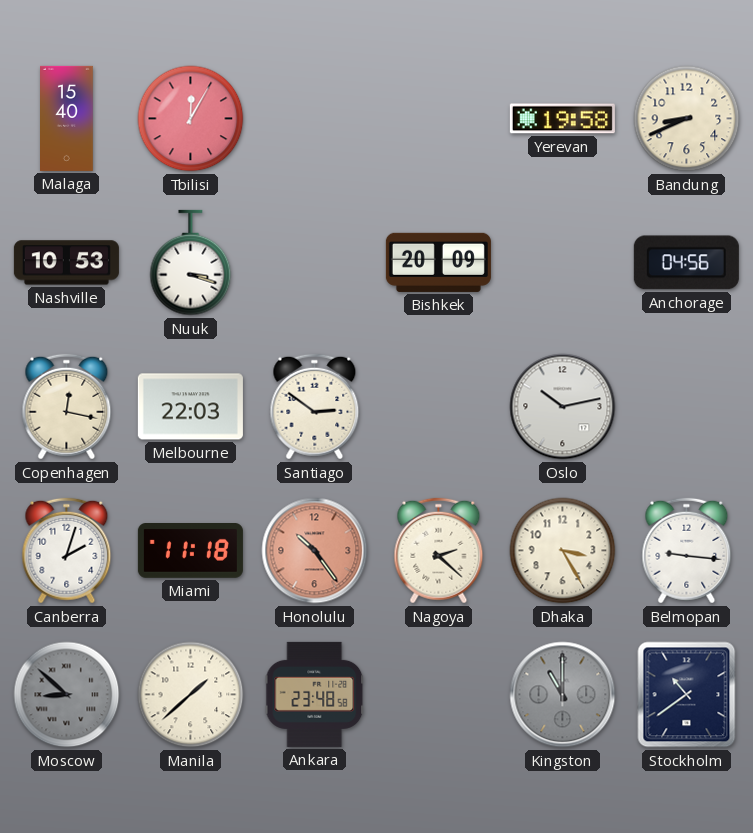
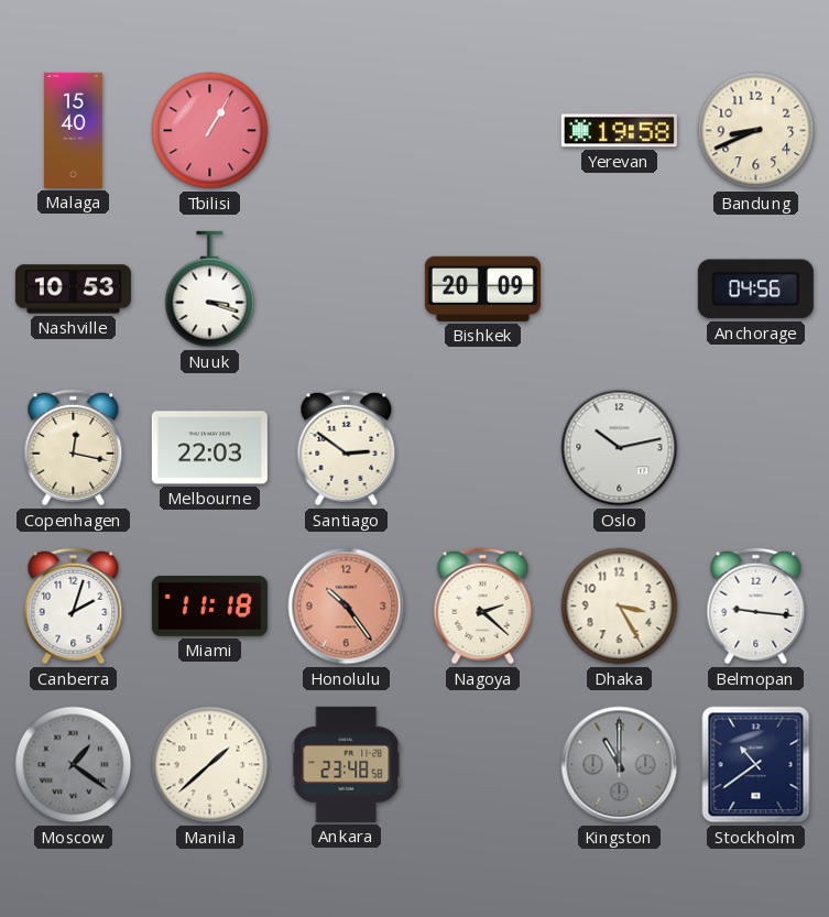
Tbilisi: 12:05 -> 1:05 (210, 131)
Moscow: 8:52 -> 1:21 (74, 765)
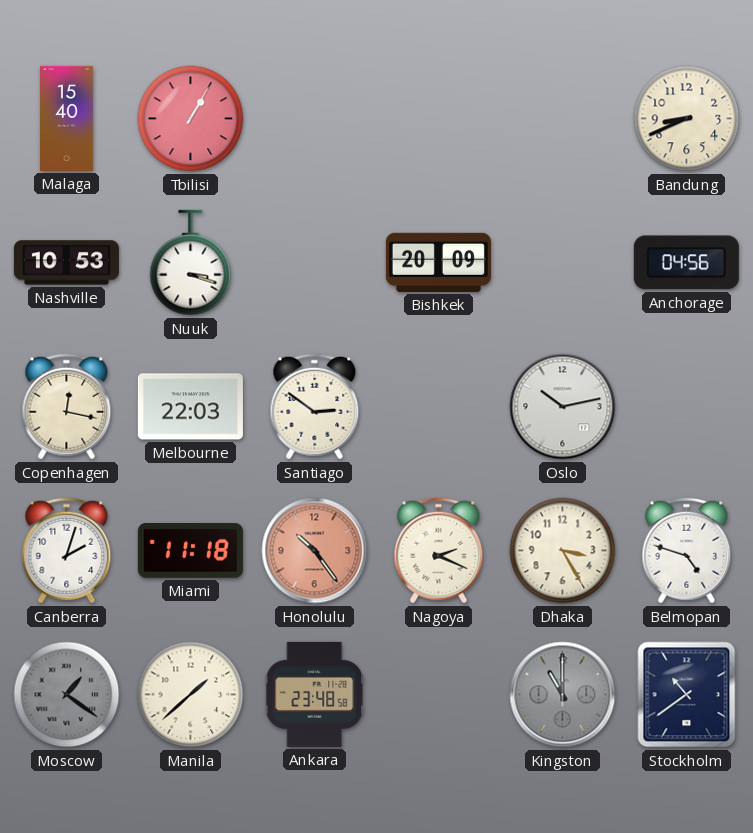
Yerevan: 19:58 -> none (619, 131)
Nagoya: 2:22 -> 2:19 (439, 551)
Belmopan: 9:16 -> 4:48 (687, 551)
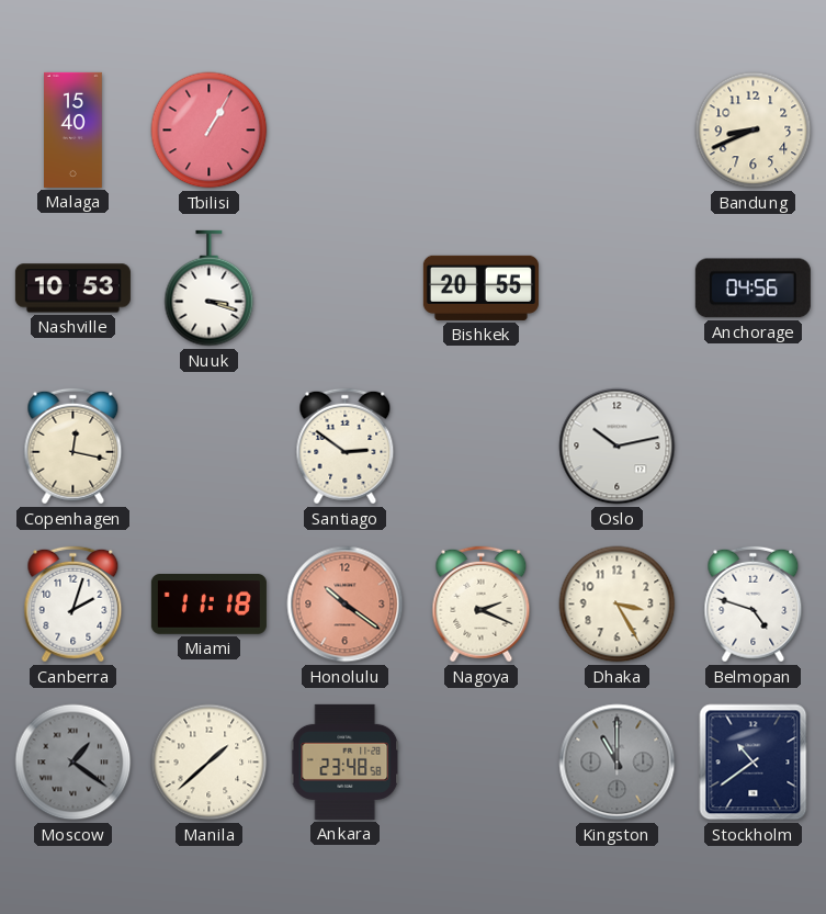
Bishkek: 20:09 -> 20:55 (480, 287)
Melbourne: 22:03 -> none (190, 407)
Honolulu: 10:24 -> 10:21 (346, 605)
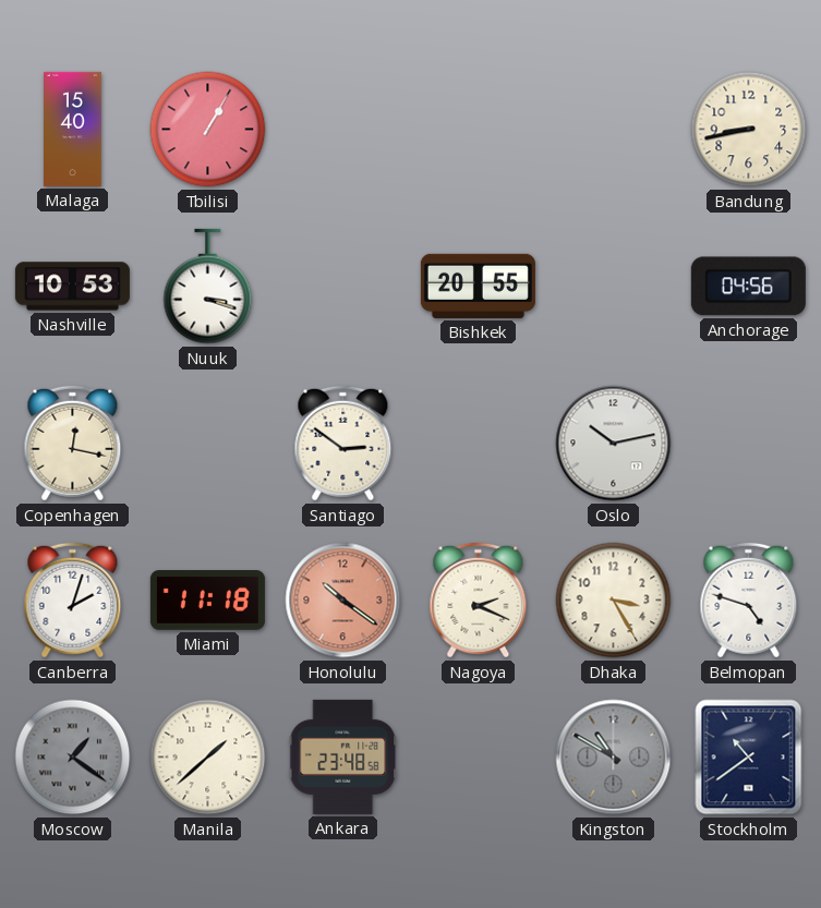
Bandung: 8:41 -> 8:43 (749, 130)
Kingston: 11:00 -> 10:50 (614, 758)
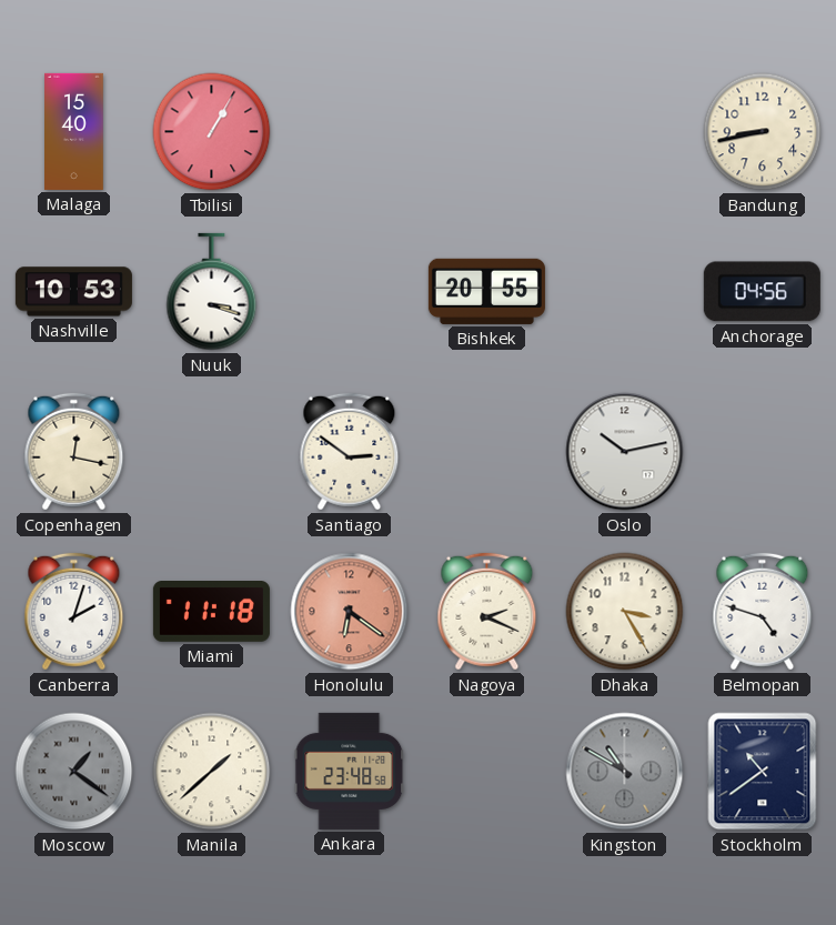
Honolulu: 10:21 -> 6:21 (350, 612)
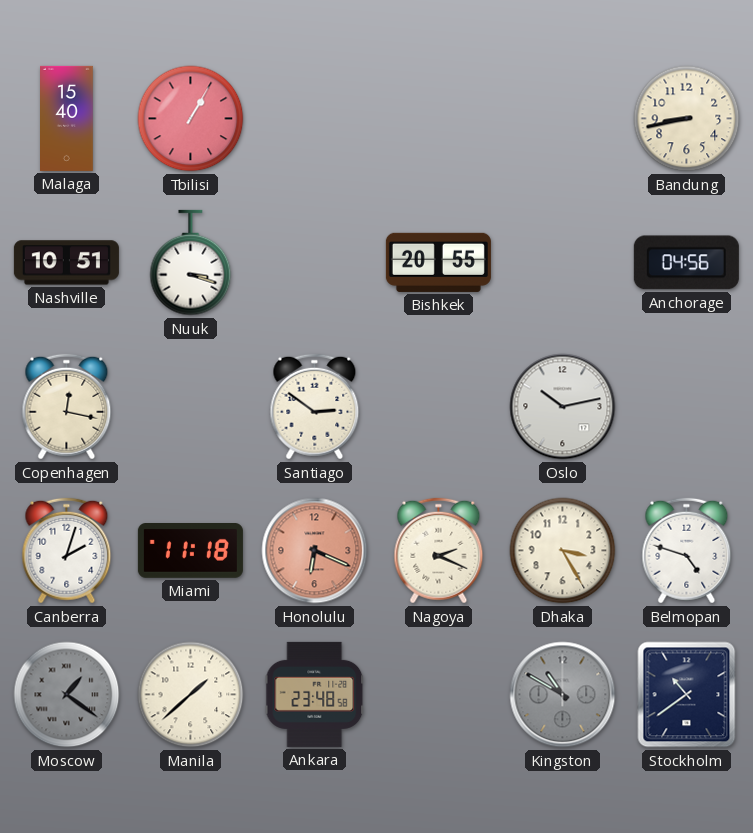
Nashville: 10:53 -> 10:51 (66, 263)
Honolulu: 6:21 -> 6:19 (315, 551)
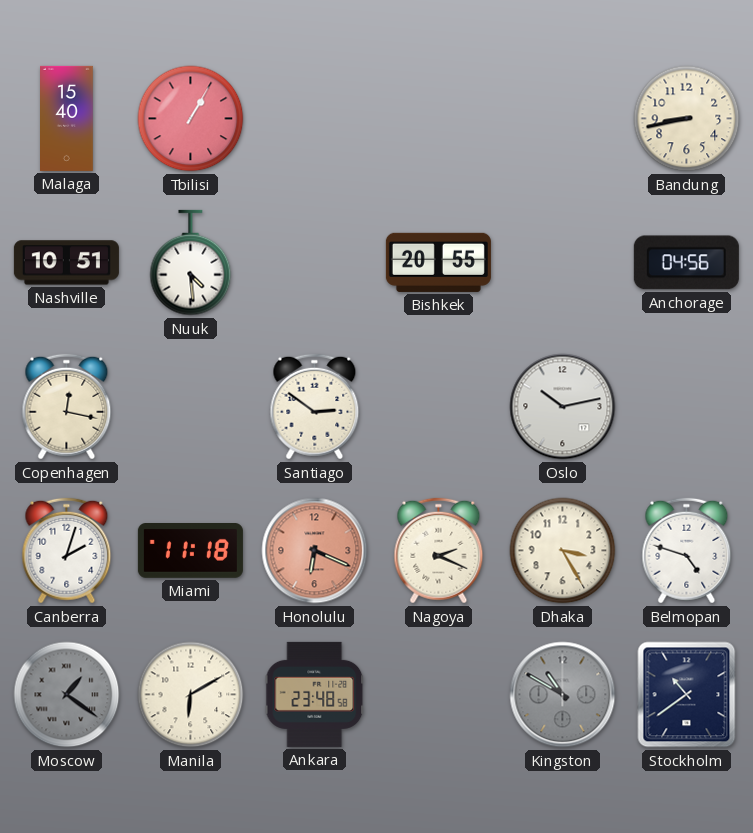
Nuuk: 3:18 -> 4:29 (191, 263)
Manila: 1:38 -> 6:10 (191, 695)
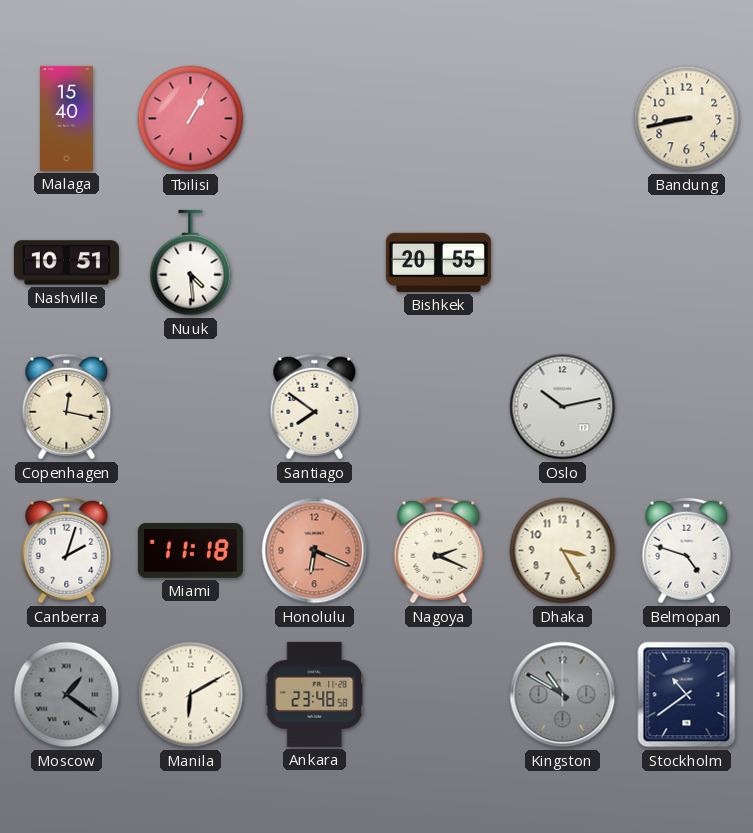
Anchorage: 04:56 -> none (686, 263)
Santiago: 2:51 -> 7:51 (315, 407)
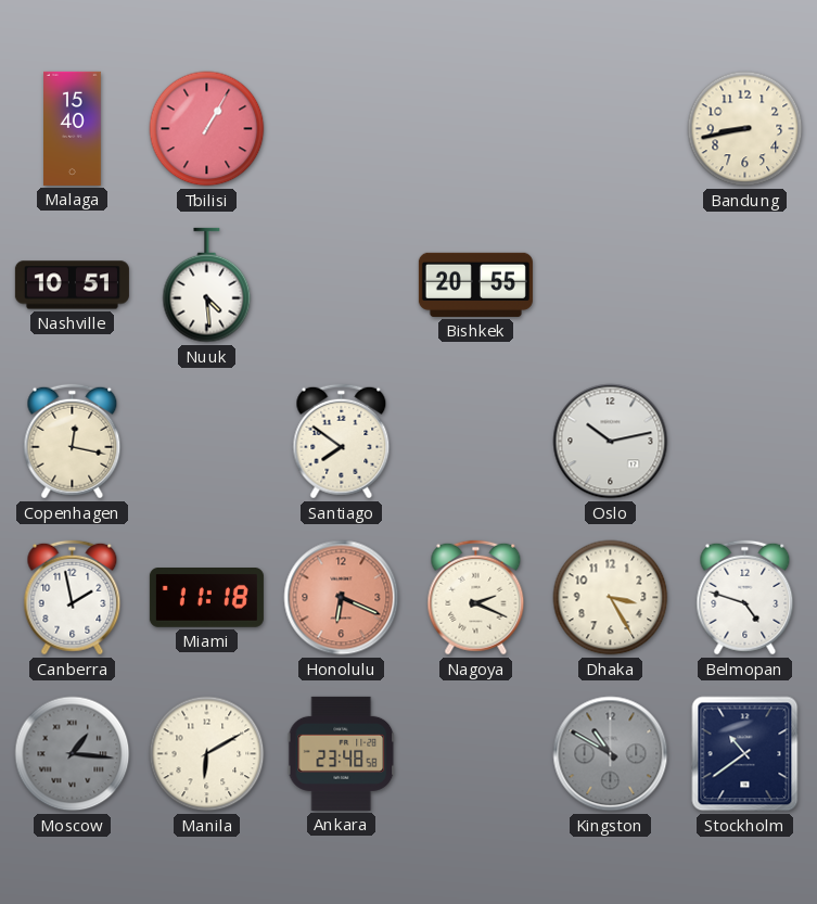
Canberra: 2:03 -> 1:58 (73, 598)
Moscow: 1:21 -> 1:16 (73, 754)
